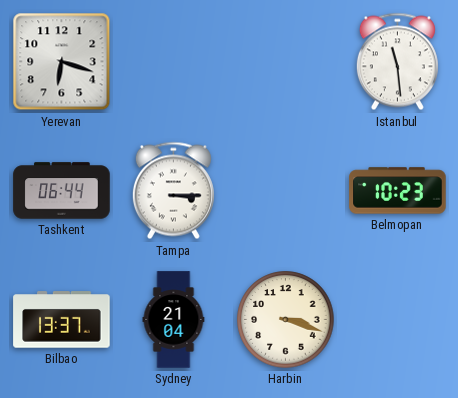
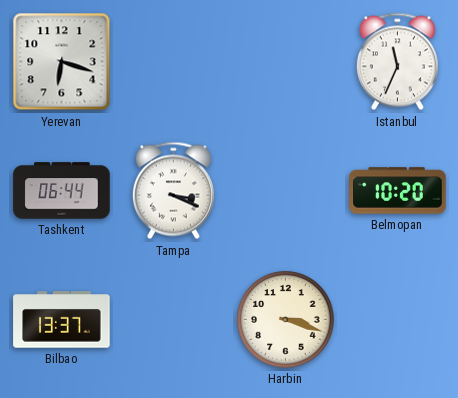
Istanbul: 11:29 -> 11:34 (397, 62)
Tampa: 3:15 -> 3:19 (173, 191)
Belmopan: 10:23 -> 10:20 (398, 191)
Sydney: 21:04 -> none (174, 320)
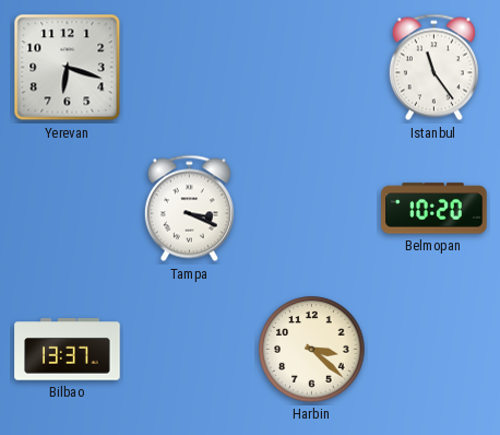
Istanbul: 11:34 -> 11:24 (433, 68)
Tashkent: 06:44 -> none (62, 191)
Harbin: 3:18 -> 3:22 (312, 350)
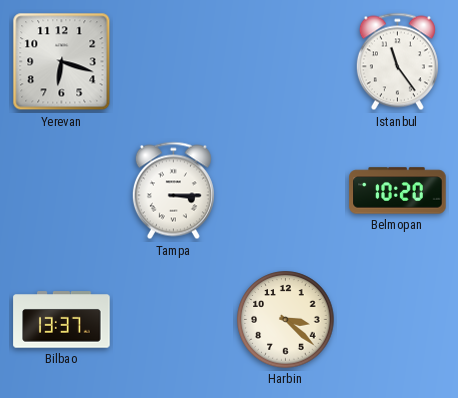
Tampa: 3:19 -> 3:15 (173, 191)
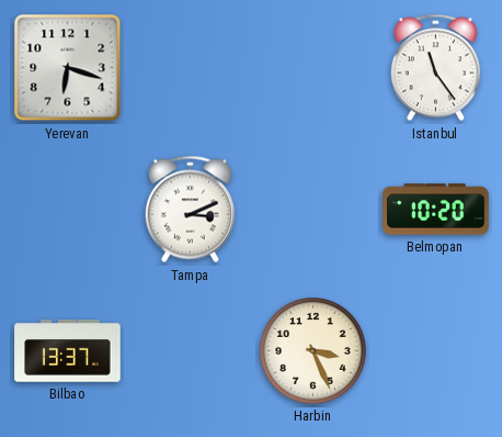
Tampa: 3:15 -> 3:11 (190, 210)
Harbin: 3:22 -> 3:26 (313, 351)
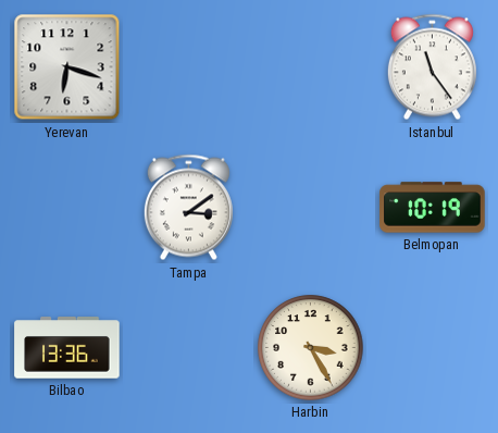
Tampa: 3:11 -> 3:09 (188, 208)
Belmopan: 10:20 -> 10:19 (433, 208)
Bilbao: 13:37 -> 13:36 (67, 348)
Harbin: 3:26 -> 3:25 (311, 348)
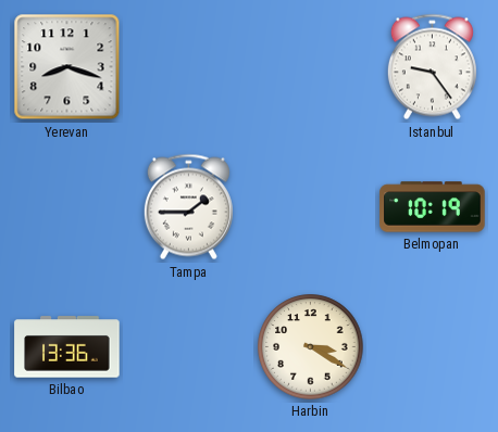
Yerevan: 6:18 -> 8:18 (67, 67)
Istanbul: 11:24 -> 9:24 (432, 67)
Tampa: 3:09 -> 1:45 (188, 207)
Harbin: 3:25 -> 3:20 (311, 347)
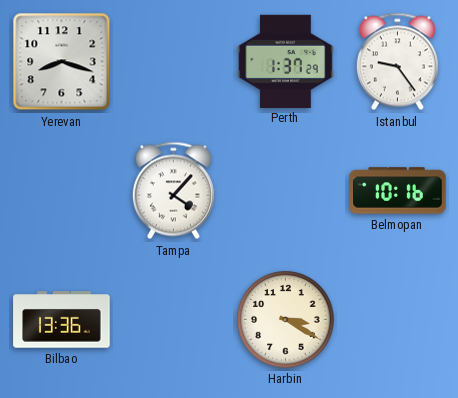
Perth: none -> 1:37 (286, 61)
Tampa: 1:45 -> 4:07 (173, 191)
Belmopan: 10:19 -> 10:16 (398, 191)
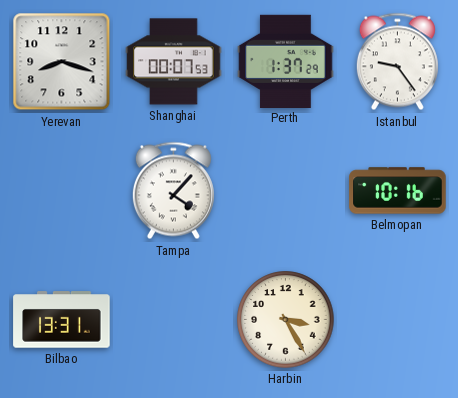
Shanghai: none -> 00:07 (174, 62)
Bilbao: 13:36 -> 13:31 (62, 320)
Harbin: 3:20 -> 3:25 (286, 320)
